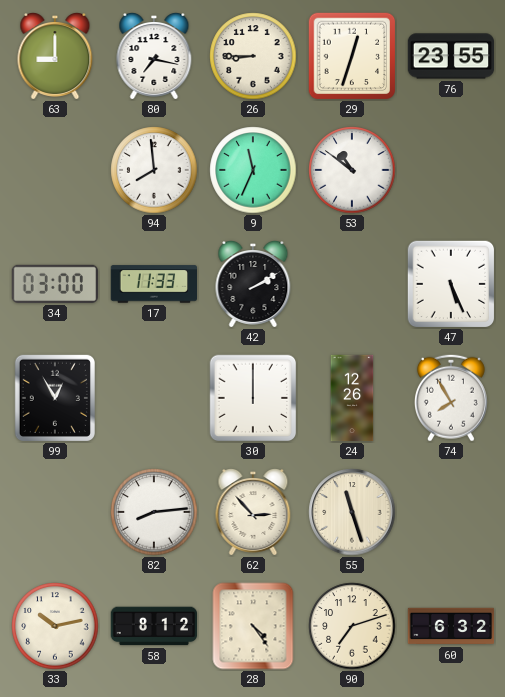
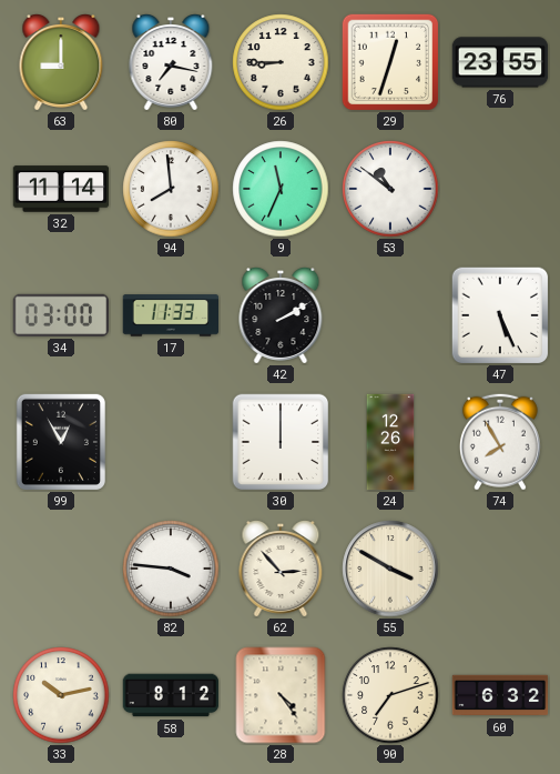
32: none -> 11:14 (61, 189)
82: 8:14 -> 3:46 (171, 569)
55: 11:27 -> 3:50 (390, 569)
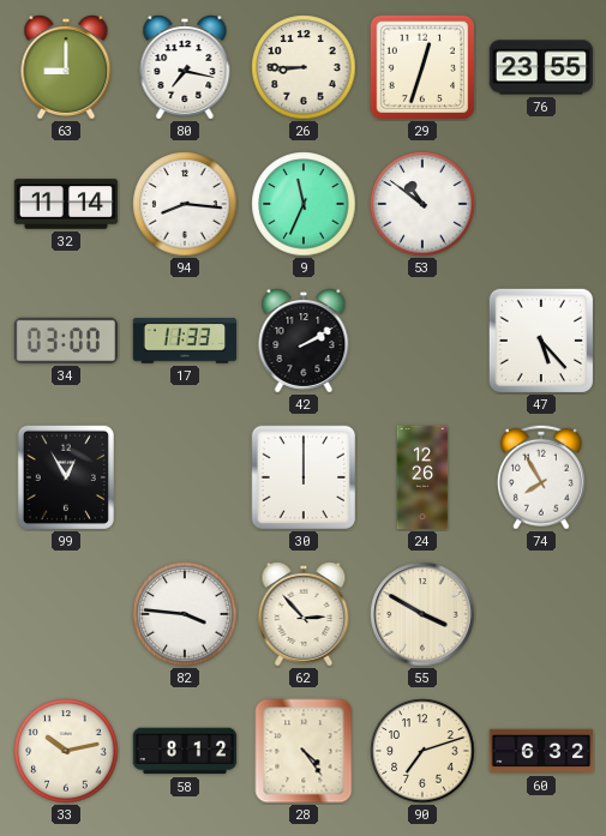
94: 7:59 -> 8:16 (185, 204)
47: 5:26 -> 5:23 (541, 341)
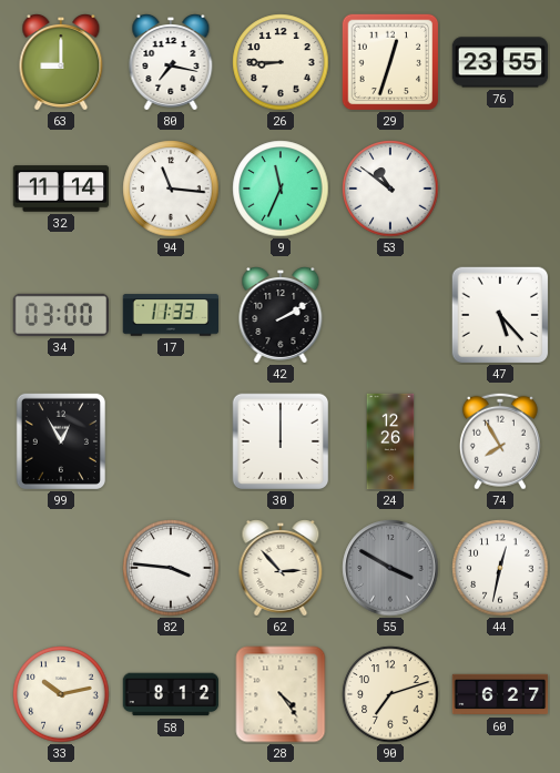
94: 8:16 -> 11:16 (171, 189)
55 dial: cream -> grey (390, 568)
44: none -> 12:32 (500, 568)
60: 6:32 -> 6:27 (500, 694)
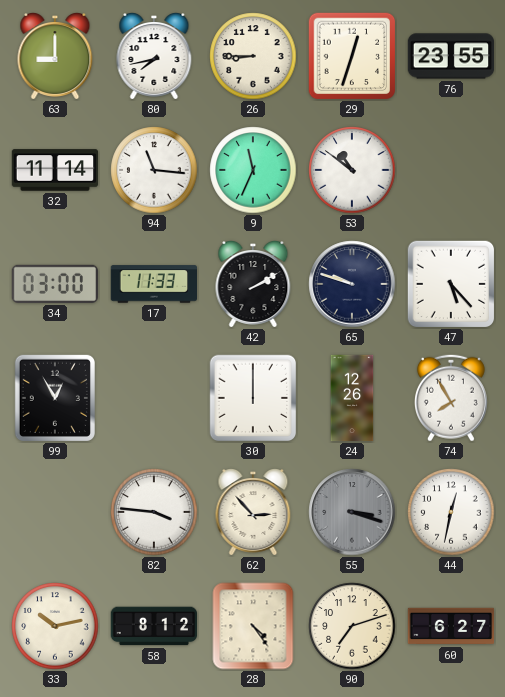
80: 7:17 -> 7:43 (154, 57)
65: none -> 9:48 (352, 284)
55: 3:50 -> 3:18 (352, 512)
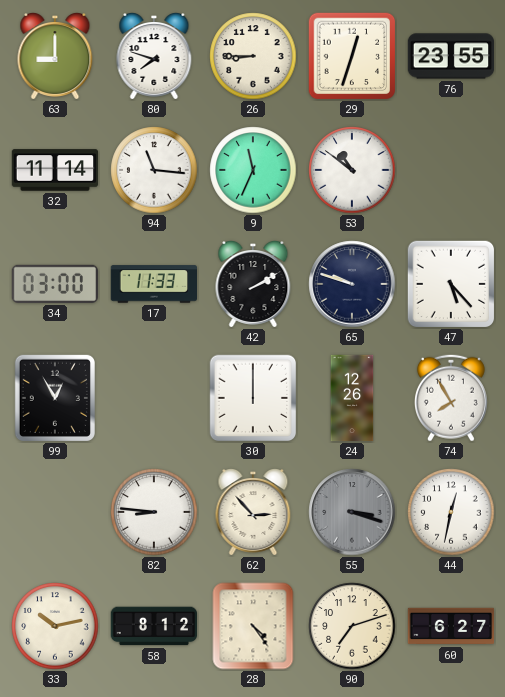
80: 7:43 -> 7:48 (154, 57)
82: 3:46 -> 8:46 (154, 512)
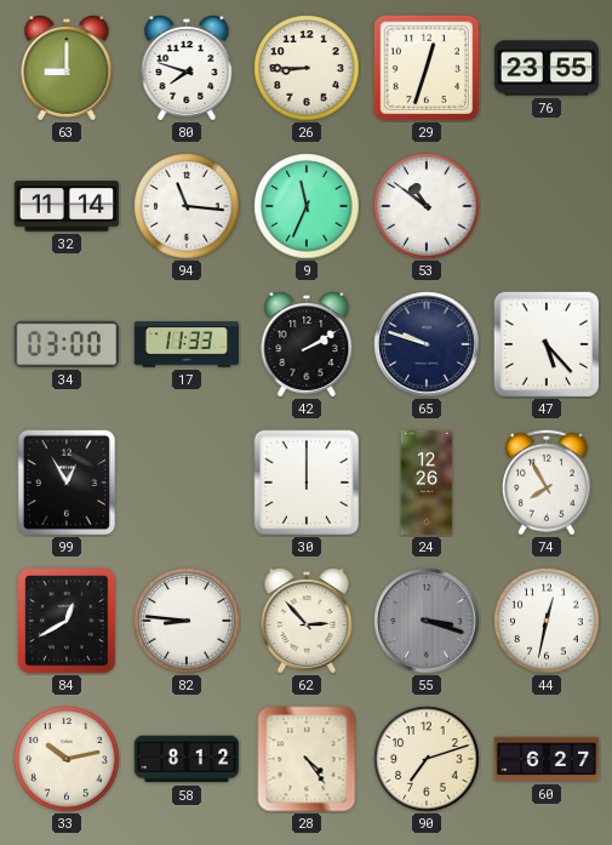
84: none -> 12:40 (67, 621)
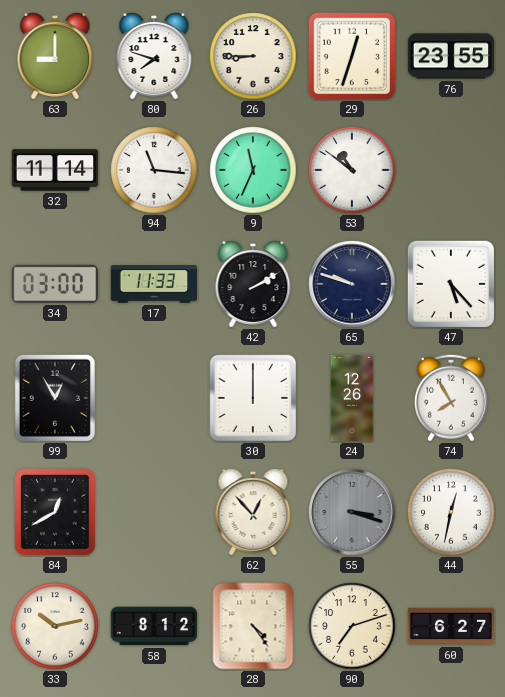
82: 8:46 -> none (187, 621)
62: 2:53 -> 12:53 (253, 513)
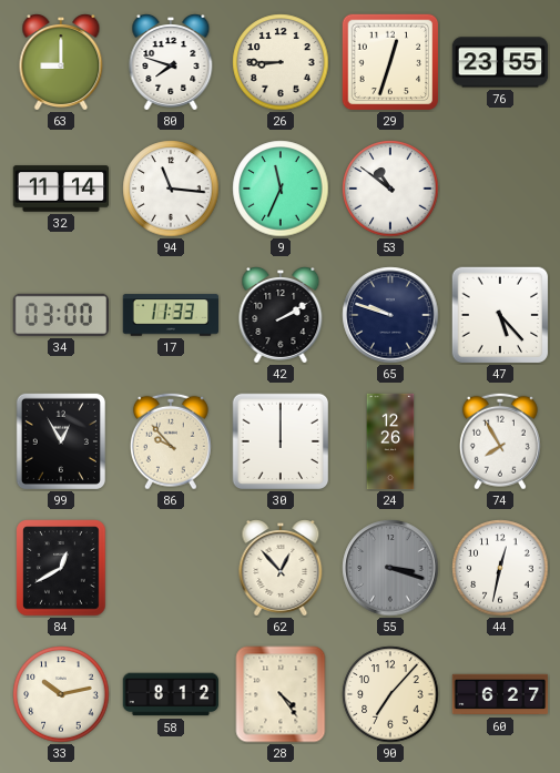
86: none -> 9:53 (171, 441)
90: 7:12 -> 7:07 (390, 694)
